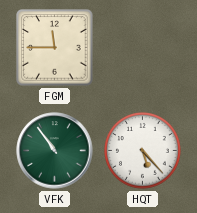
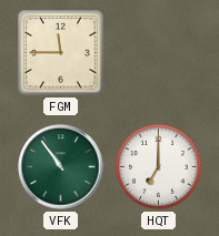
HQT: 5:23 -> 7:00 (159, 167)
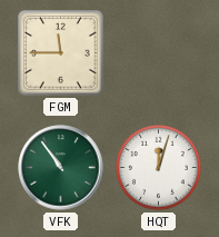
HQT: 7:00 -> 12:03 (159, 168)
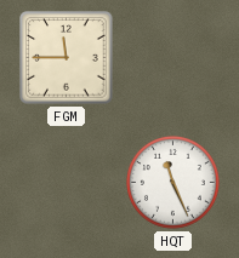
VFK: 10:54 -> none (61, 168)
HQT: 12:03 -> 11:26 (173, 183)
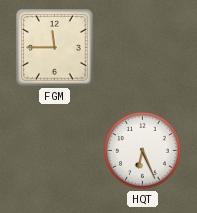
HQT: 11:26 -> 6:26 (143, 151)
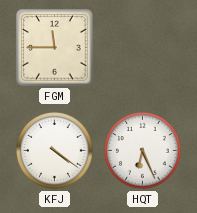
KFJ: none -> 4:21 (55, 151)
